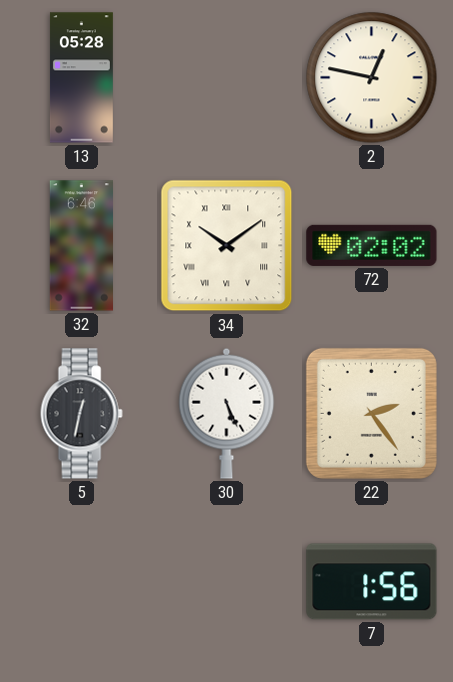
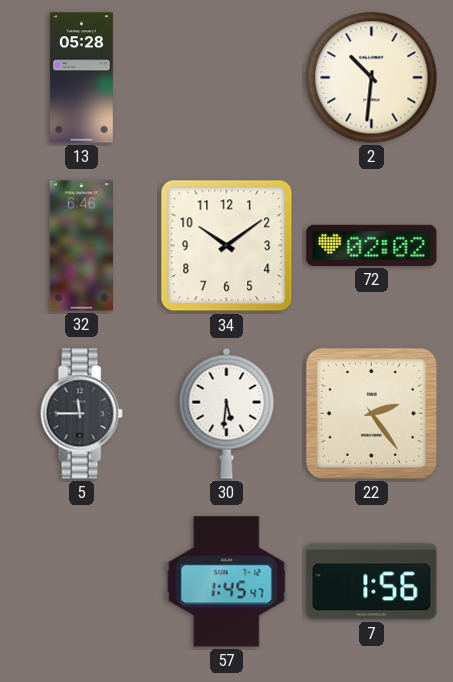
2: 12:47 -> 10:31 (372, 78)
34 numerals: Roman -> Arabic (227, 246)
5: 12:32 -> 11:45 (81, 414)
30: 5:26 -> 5:31 (227, 413)
57: none -> 1:45 (227, 582)
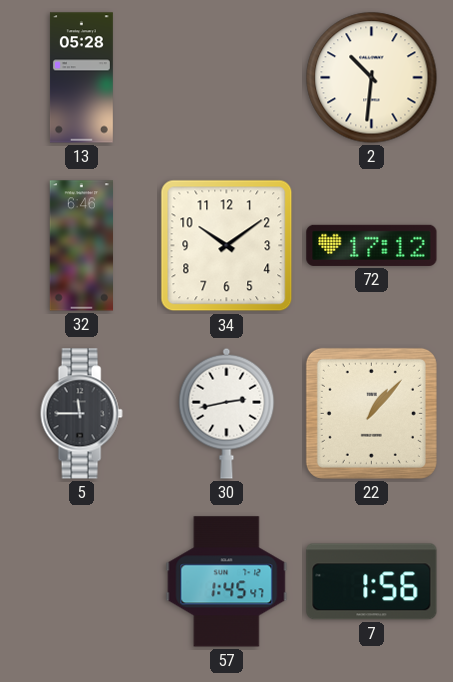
72: 02:02 -> 17:12 (372, 245)
30: 5:31 -> 2:43 (227, 413)
22: 2:24 -> 1:07 (371, 413)
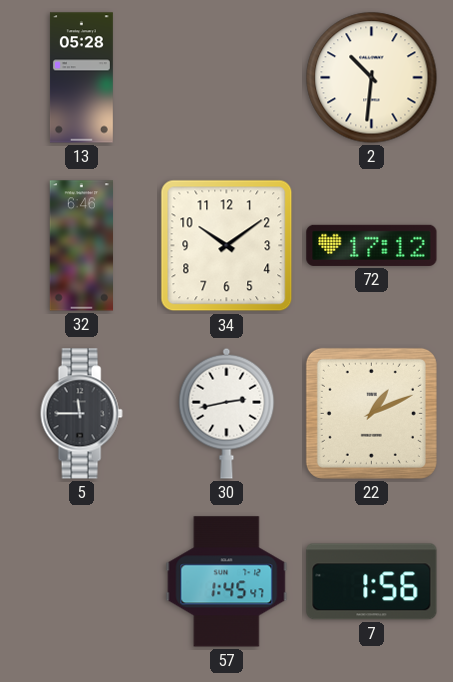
22: 1:07 -> 1:11 (371, 413)
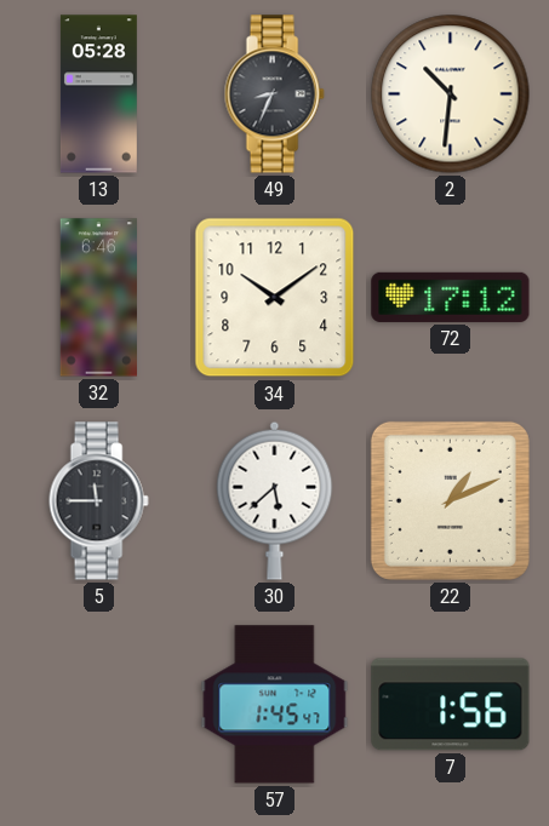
49: none -> 8:34 (274, 94)
30: 2:43 -> 5:38 (275, 500)
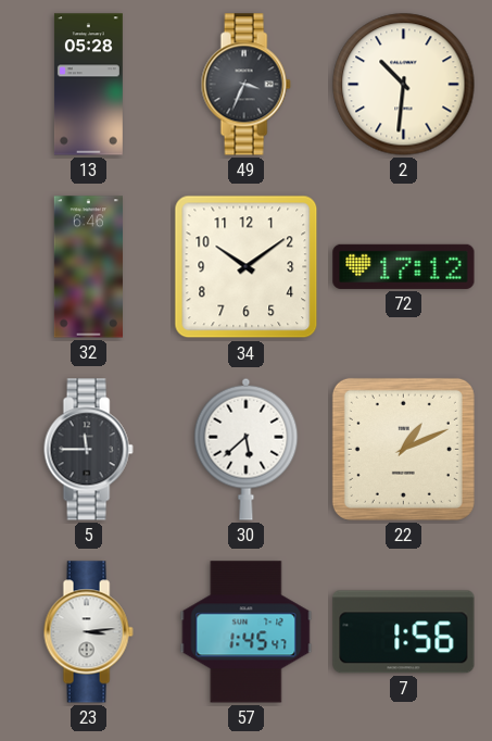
49: 8:34 -> 3:34 (245, 85)
23: none -> 3:14 (88, 632)
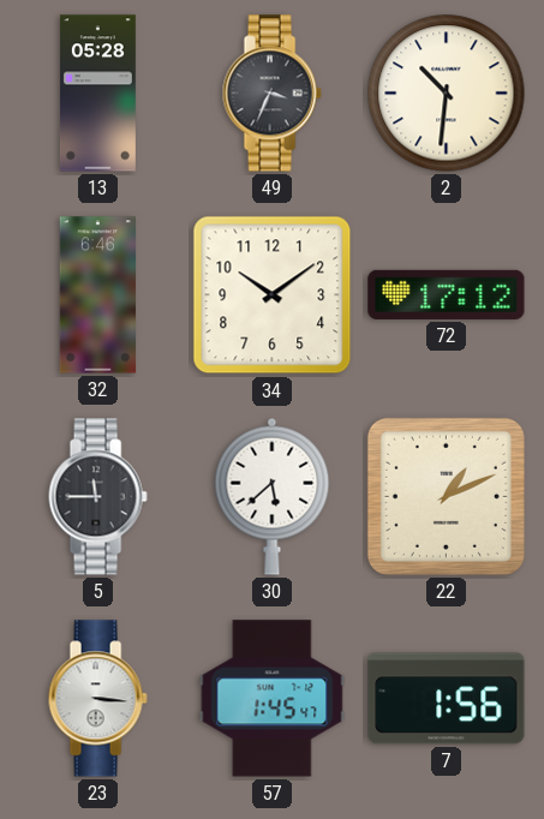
23: 3:14 -> 3:16 (97, 699)
